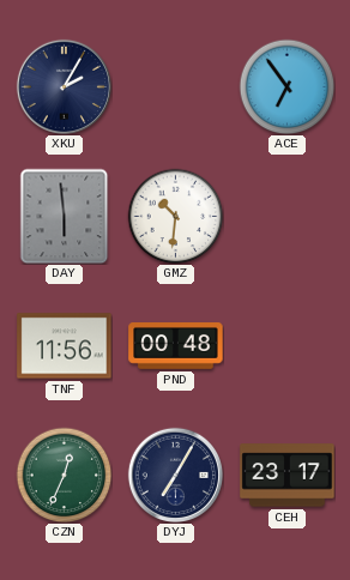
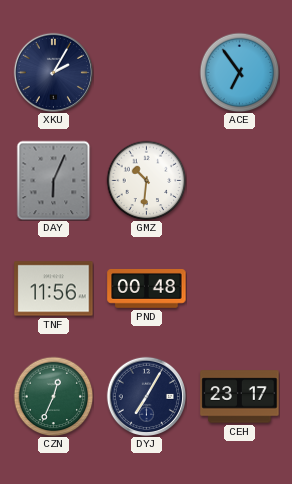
DAY: 5:59 -> 6:04 (54, 180)
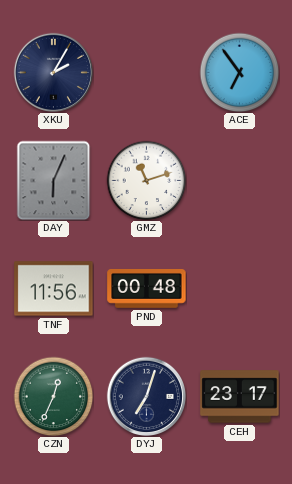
GMZ: 10:31 -> 11:12 (146, 180)
DYJ: 7:05 -> 7:03 (146, 396)
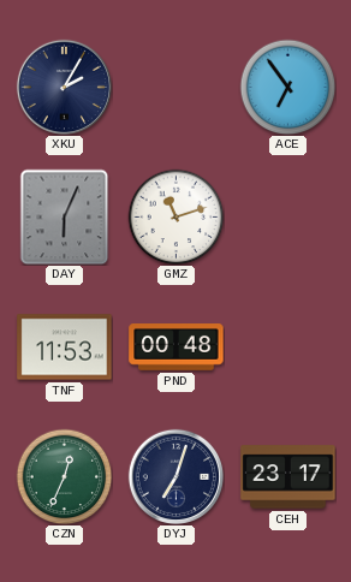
TNF: 11:56 -> 11:53 (65, 348)
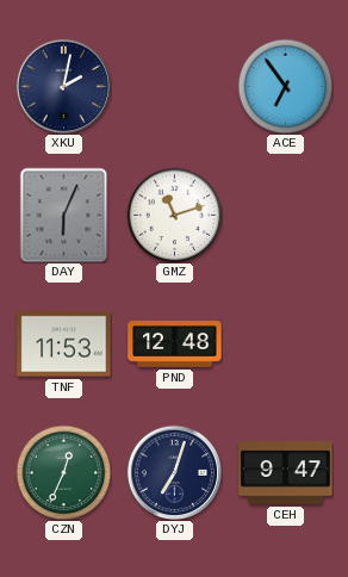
XKU: 2:05 -> 2:02 (63, 86)
PND: 00:48 -> 12:48 (175, 345)
CEH: 23:17 -> 9:47 (286, 473)
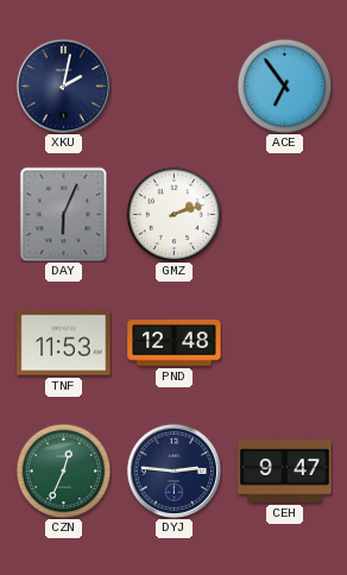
GMZ: 11:12 -> 2:12 (173, 214)
DYJ: 7:03 -> 2:46 (173, 470)
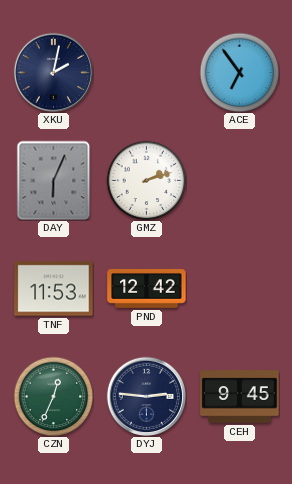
PND: 12:48 -> 12:42 (147, 289)
CEH: 9:47 -> 9:45 (240, 397)
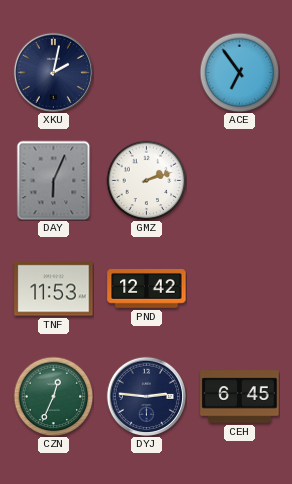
CEH: 9:45 -> 6:45 (240, 397)
